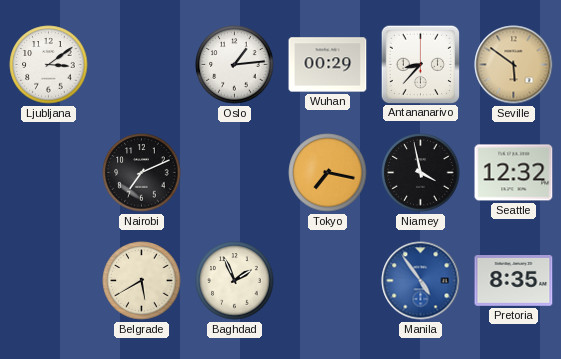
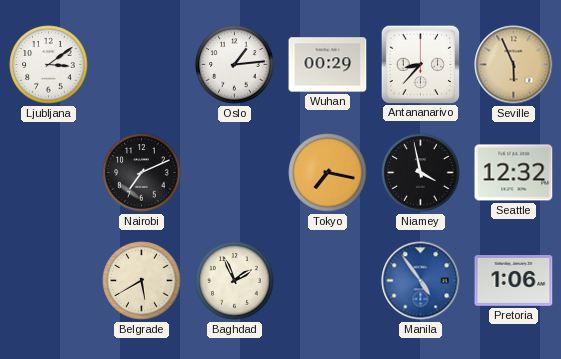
Seville: 5:51 -> 5:56 (514, 65)
Pretoria: 8:35 -> 1:06 (514, 281)
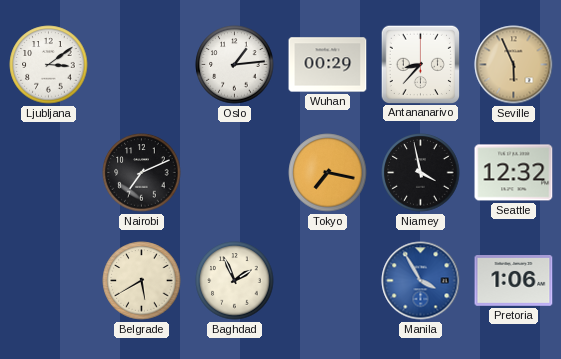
Manila: 4:54 -> 3:55 (421, 281)
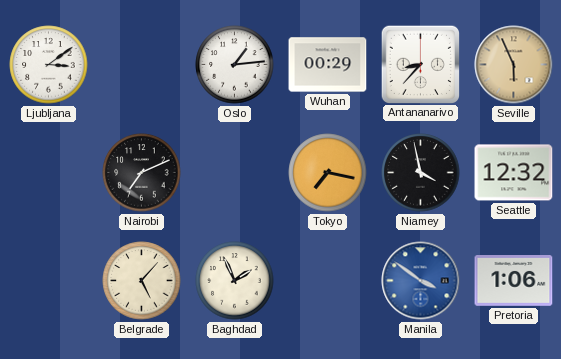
Belgrade: 5:40 -> 5:07 (142, 281)
Manila: 3:55 -> 3:51 (421, 281)
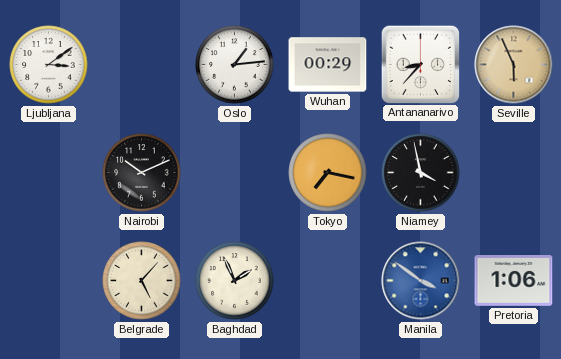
Nairobi: 7:11 -> 10:11 (142, 173)
Seattle: 12:32 -> none (514, 173)
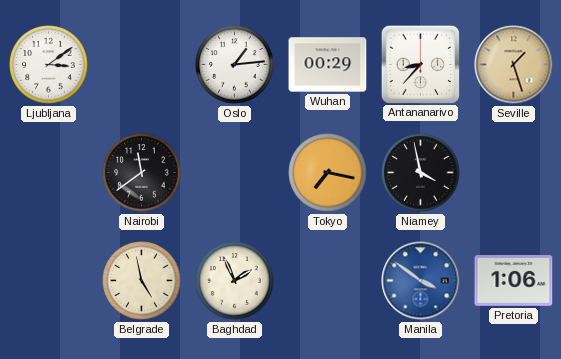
Seville: 5:56 -> 1:27 (514, 65)
Nairobi: 10:11 -> 11:39 (142, 173)
Belgrade: 5:07 -> 4:58 (142, 281)
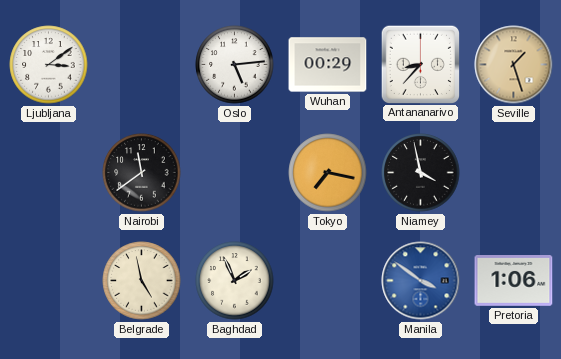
Oslo: 1:14 -> 5:14 (235, 65)
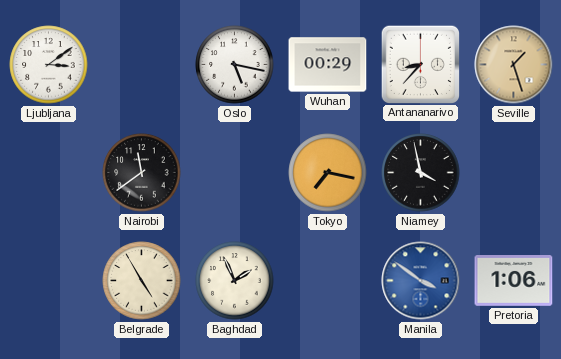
Oslo: 5:14 -> 5:17 (235, 65)
Belgrade: 4:58 -> 4:55 (142, 281)
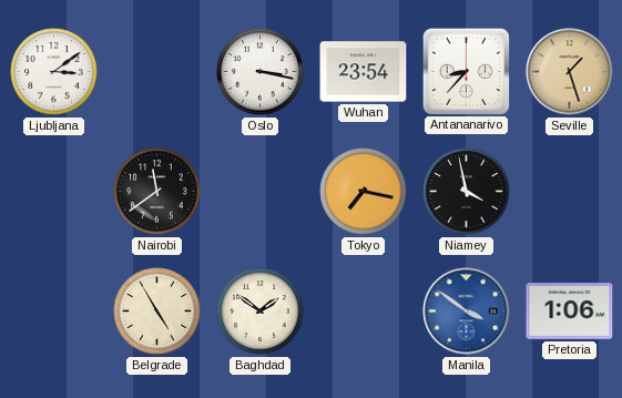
Oslo: 5:17 -> 3:17 (261, 72)
Wuhan: 00:29 -> 23:54 (364, 72)
Baghdad: 1:56 -> 1:51 (261, 312)
